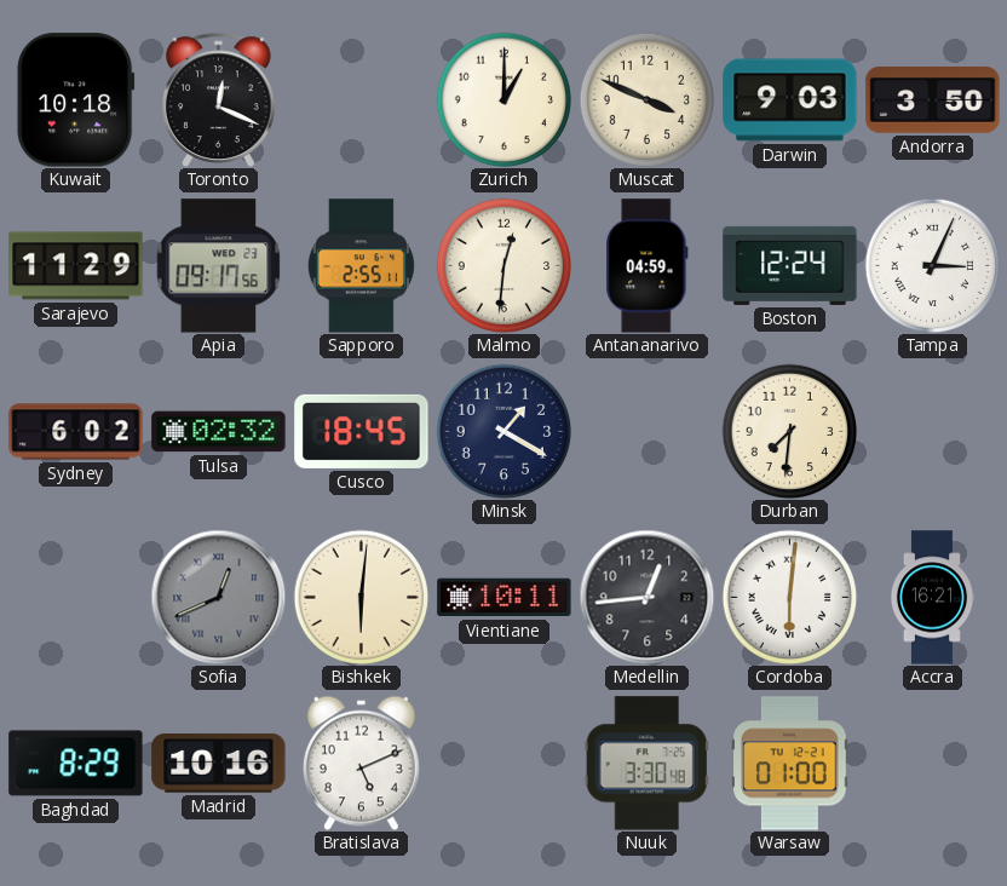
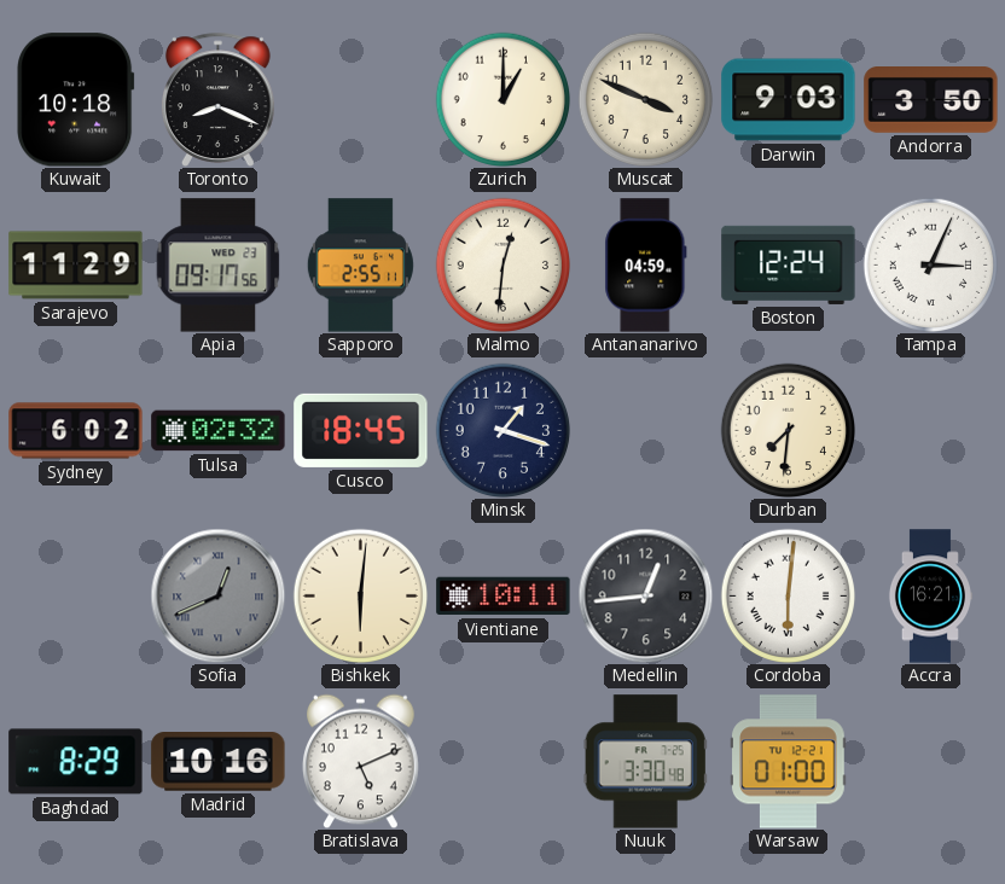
Toronto: 12:19 -> 8:19 (219, 99)
Minsk: 1:20 -> 1:18 (502, 430)
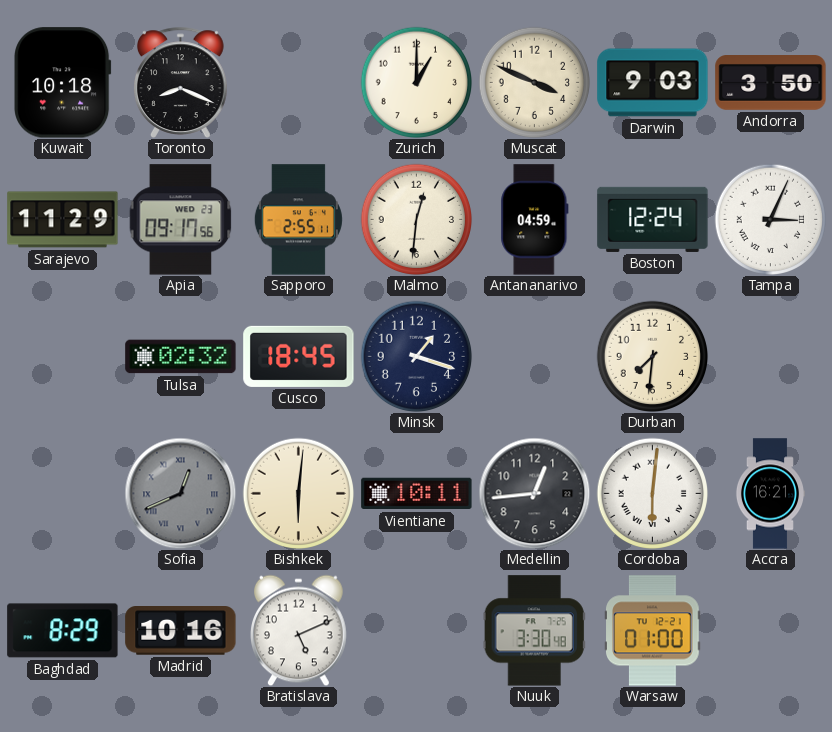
Sydney: 6:02 -> none (76, 431)
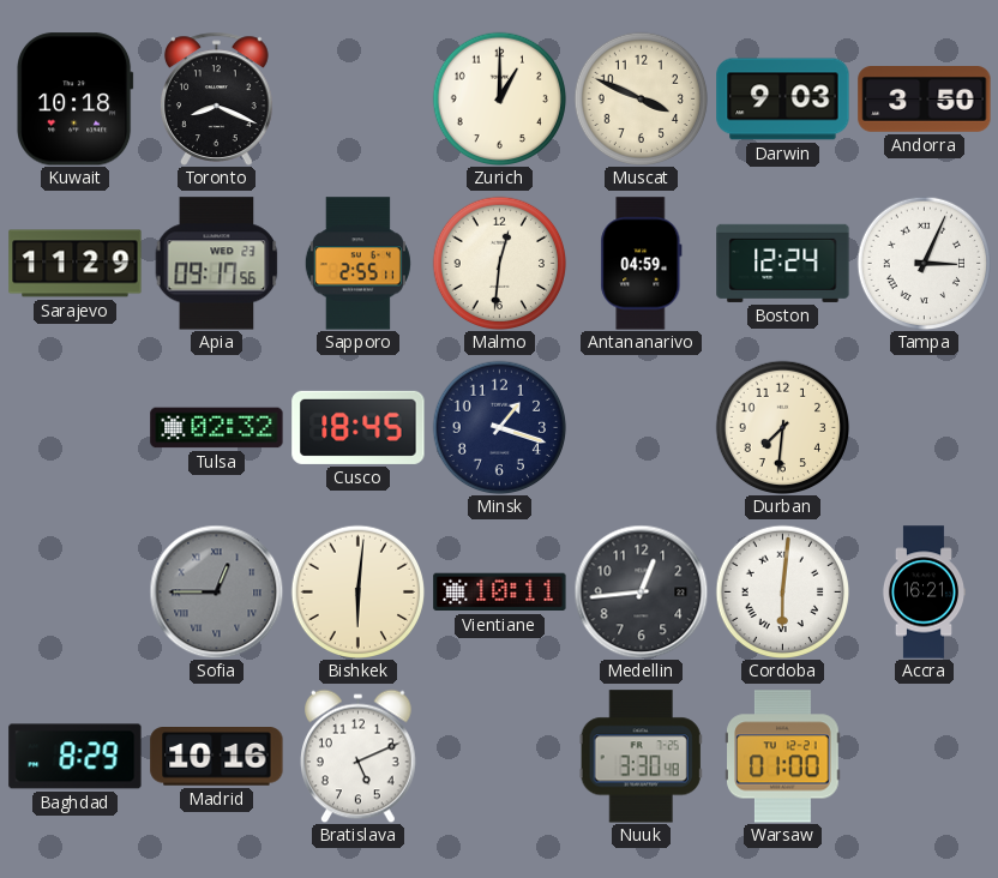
Sofia: 12:41 -> 12:45 (216, 591)
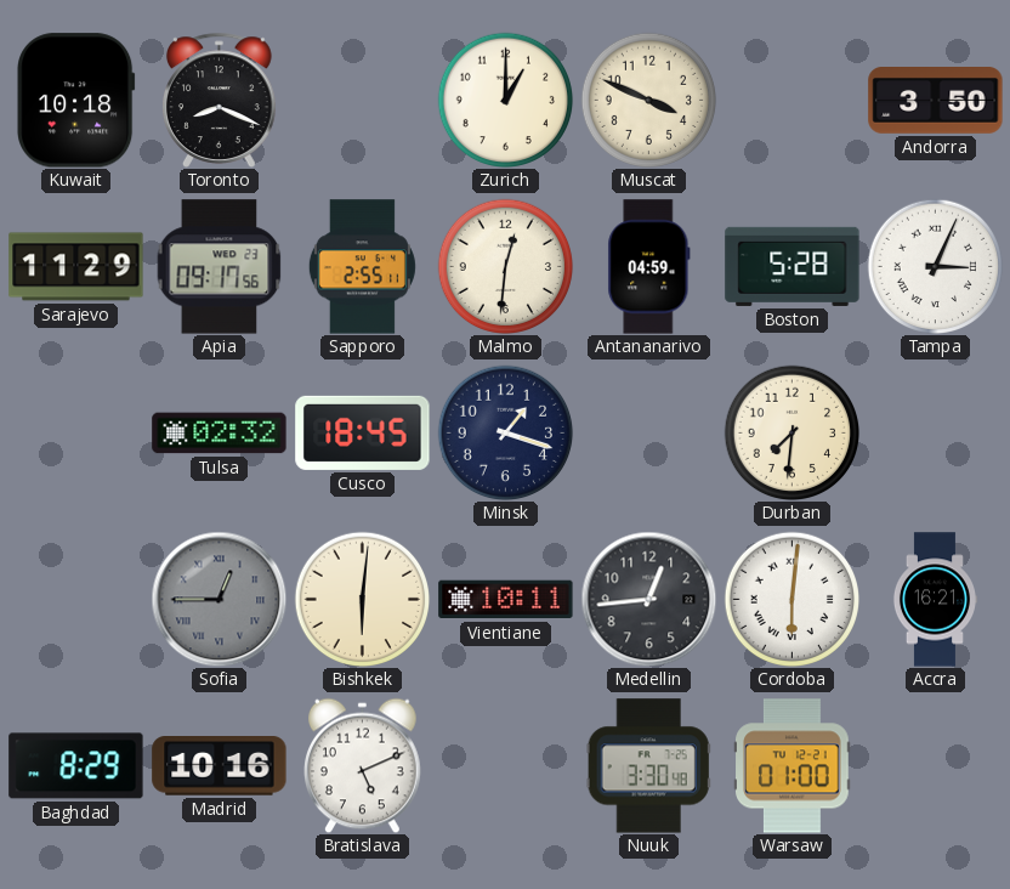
Darwin: 9:03 -> none (783, 100)
Boston: 12:24 -> 5:28 (793, 266)
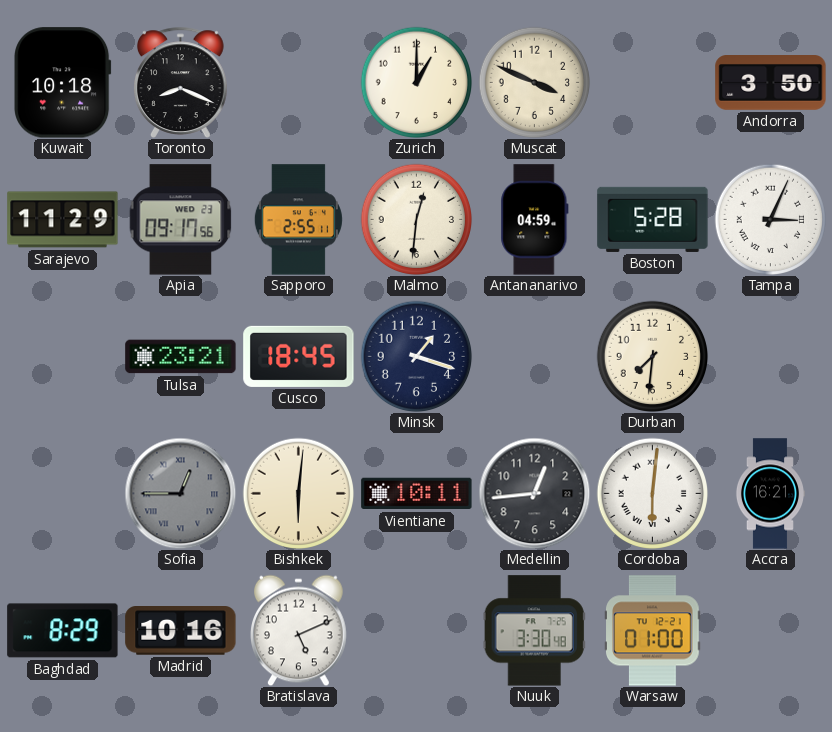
Tulsa: 02:32 -> 23:21 (181, 357)
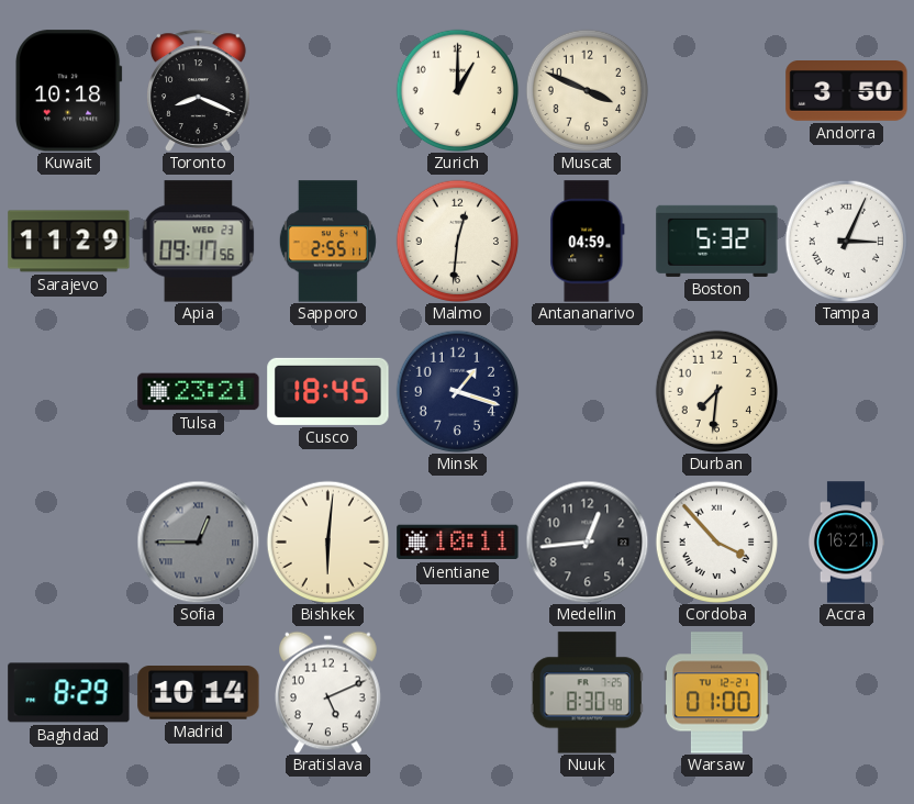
Boston: 5:28 -> 5:32 (717, 241)
Cordoba: 6:01 -> 3:53 (716, 541)
Madrid: 10:16 -> 10:14 (199, 693)
Nuuk: 3:30 -> 8:30 (587, 693)
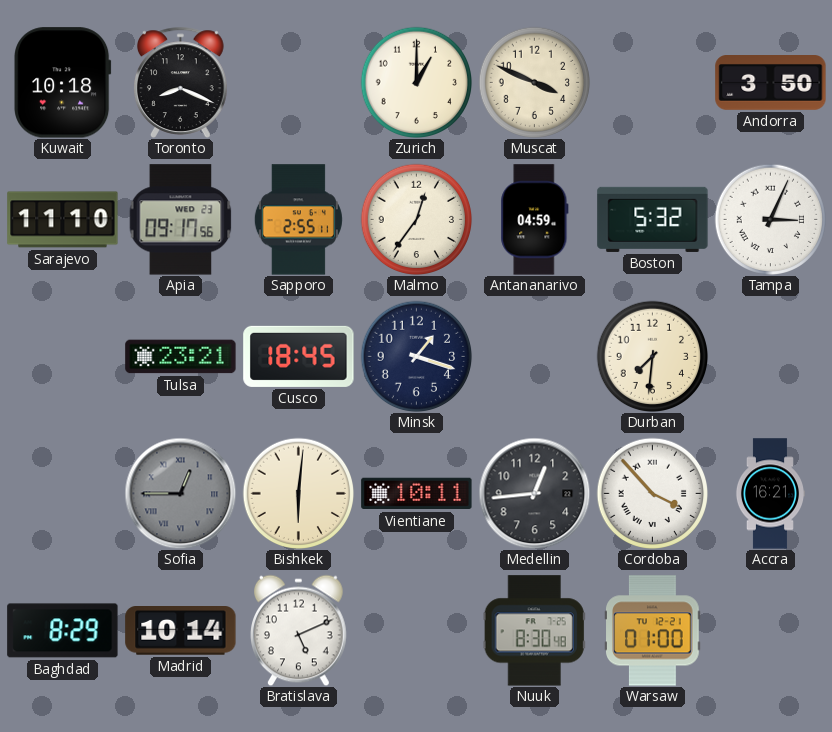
Sarajevo: 11:29 -> 11:10 (63, 220)
Malmo: 12:31 -> 12:36 (416, 219)
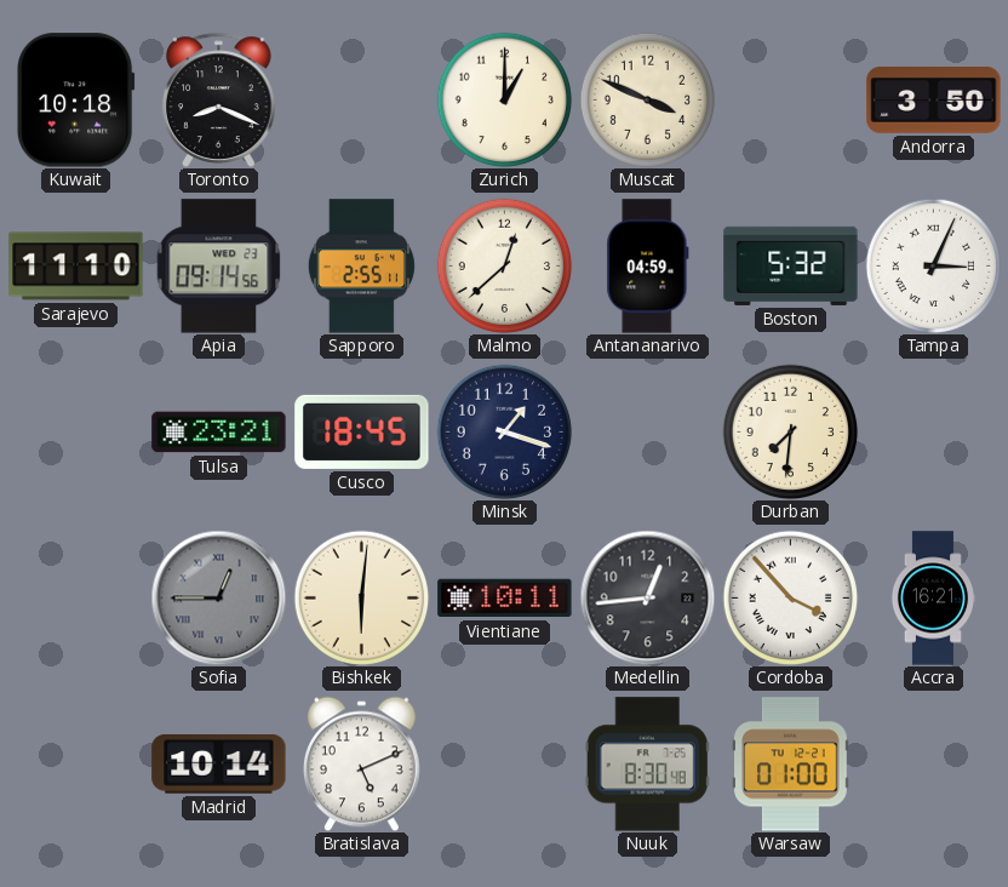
Apia: 09:17 -> 09:14 (219, 267)
Malmo: 12:36 -> 12:38 (504, 265)
Baghdad: 8:29 -> none (63, 631)
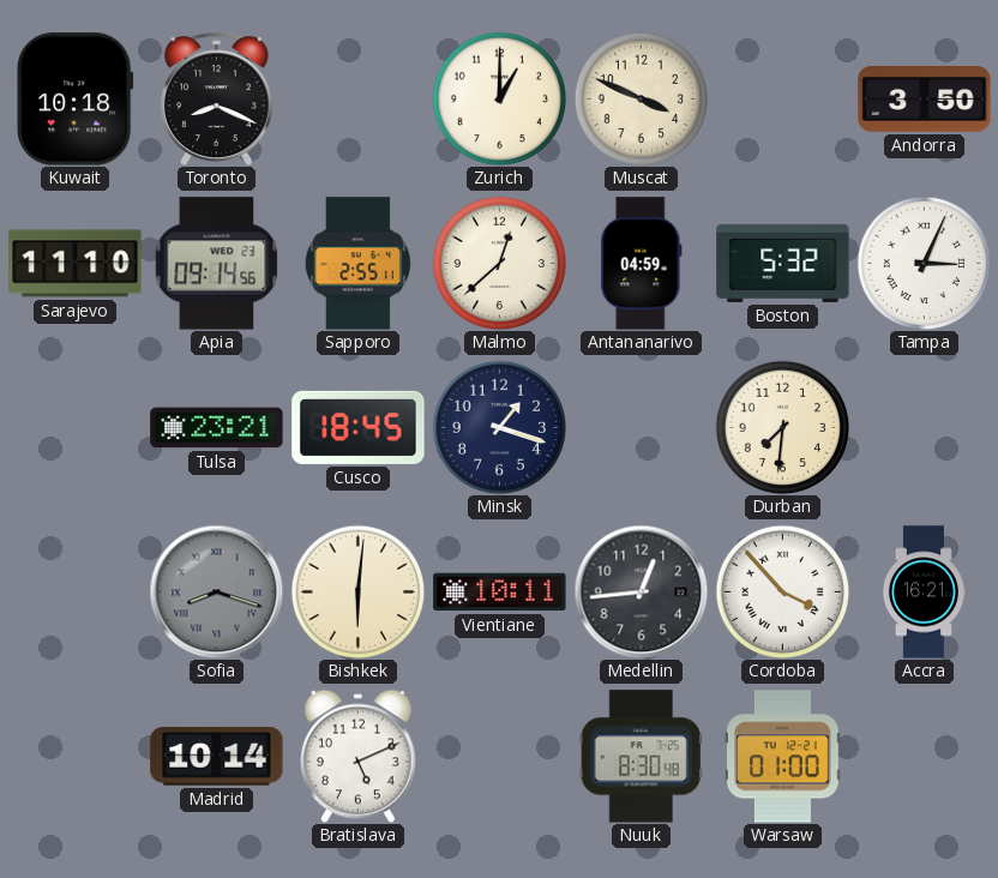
Sofia: 12:45 -> 8:18 (216, 591)
